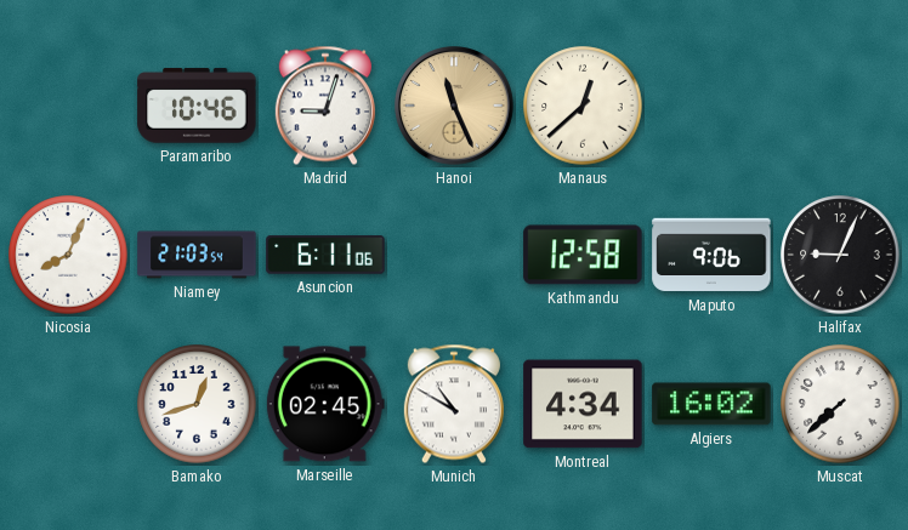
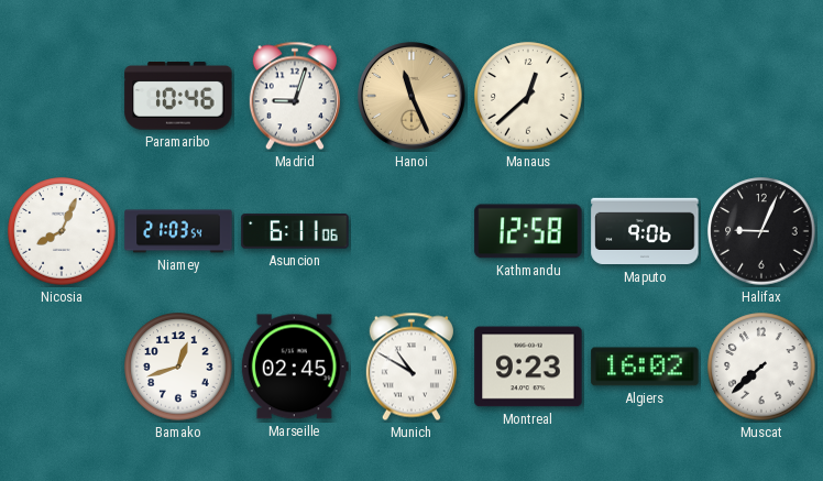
Montreal: 4:34 -> 9:23 (528, 367)
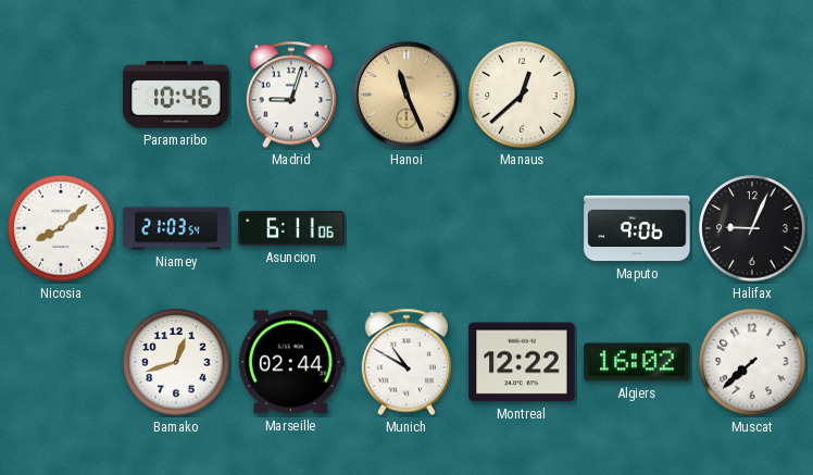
Nicosia: 8:04 -> 8:08 (61, 228)
Kathmandu: 12:58 -> none (528, 231)
Marseille: 02:45 -> 02:44 (291, 362)
Montreal: 9:23 -> 12:22 (522, 362)
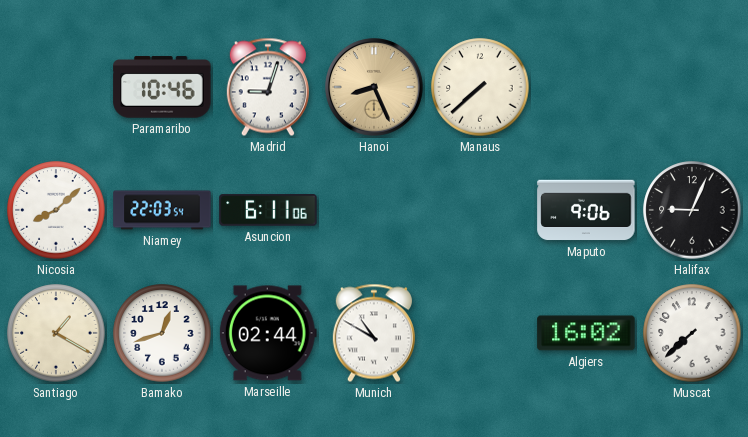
Hanoi: 11:26 -> 8:26 (375, 88)
Manaus: 12:38 -> 7:38 (480, 87)
Niamey: 21:03 -> 22:03 (162, 210)
Santiago: none -> 1:20 (56, 333)
Montreal: 12:22 -> none (522, 362)
